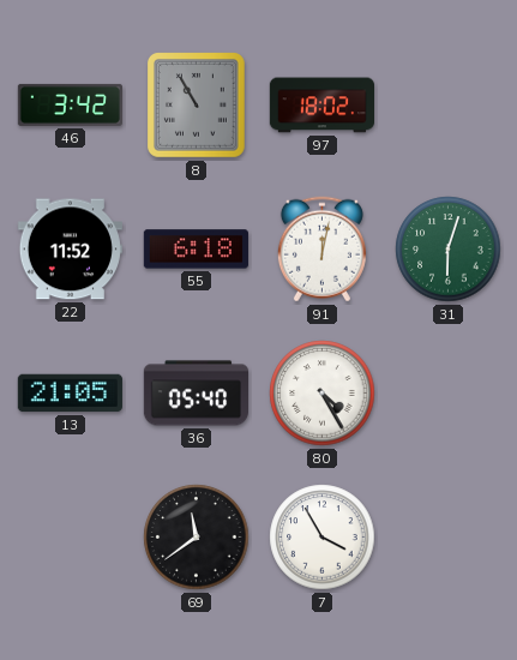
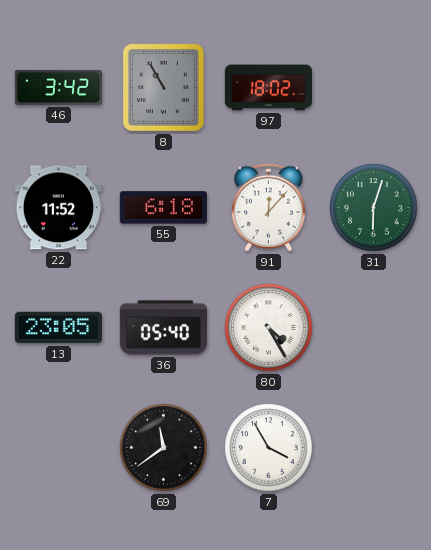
91: 12:02 -> 12:07 (268, 208)
13: 21:05 -> 23:05 (58, 328)
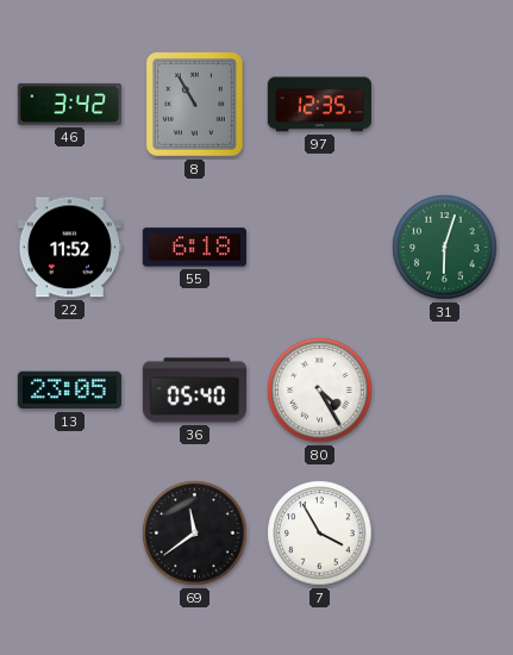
97: 18:02 -> 12:35 (319, 105)
91: 12:07 -> none (268, 208)
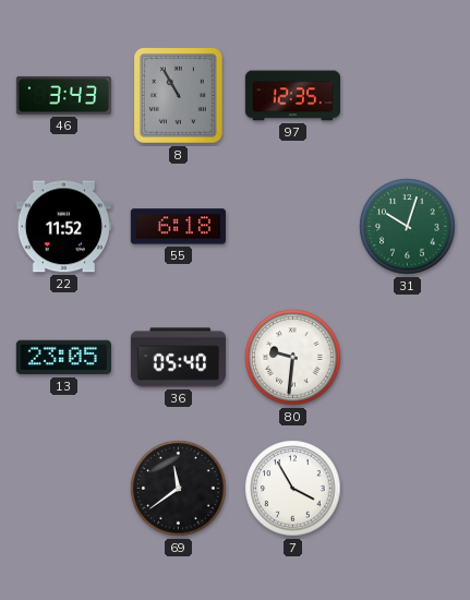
46: 3:42 -> 3:43 (63, 95)
31: 6:03 -> 10:03 (408, 227)
80: 4:25 -> 9:31 (293, 358)
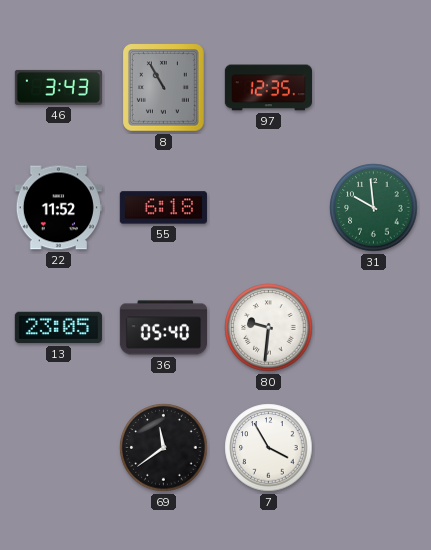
31: 10:03 -> 9:59 (374, 208)
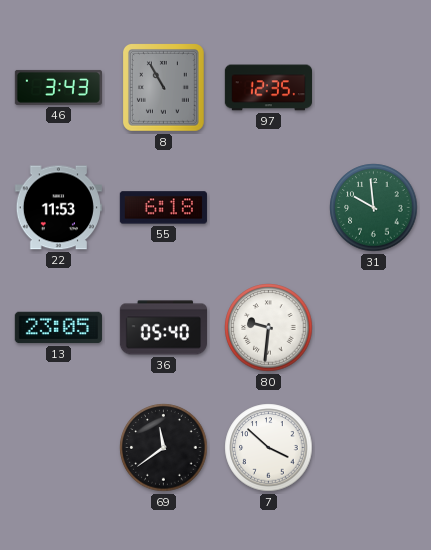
22: 11:52 -> 11:53 (58, 208)
7: 3:55 -> 3:52 (269, 448)
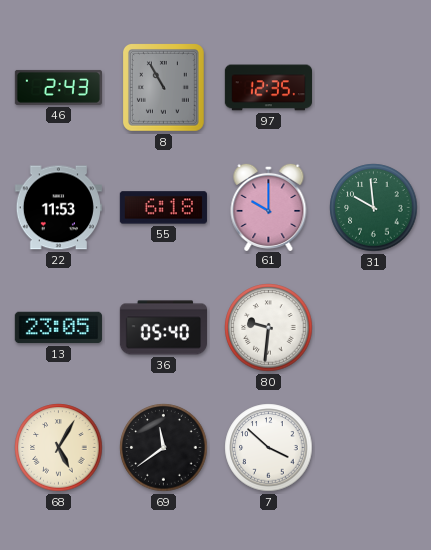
46: 3:43 -> 2:43 (58, 87)
61: none -> 10:00 (269, 206)
68: none -> 5:05 (59, 448)
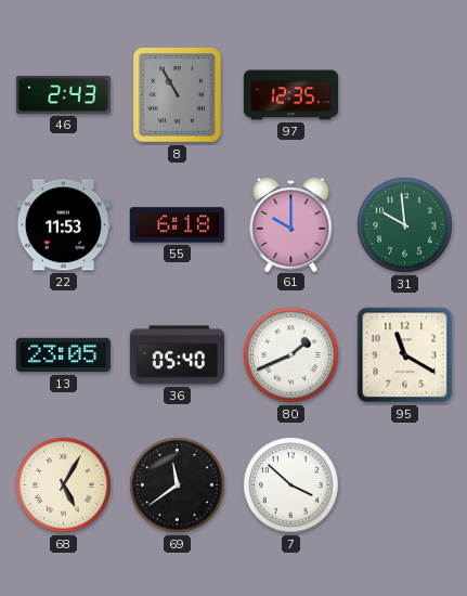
80: 9:31 -> 1:41 (291, 355)
95: none -> 11:20 (405, 355)
